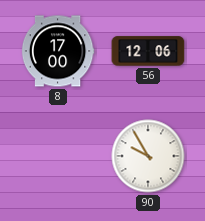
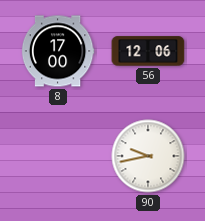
90: 9:55 -> 9:43 (148, 156)
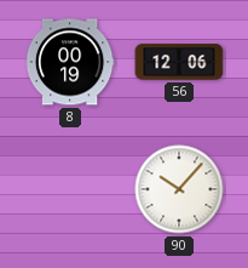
8: 17:00 -> 00:19 (70, 62)
90: 9:43 -> 10:07 (179, 189)
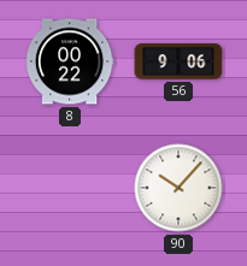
8: 00:19 -> 00:22 (70, 61)
56: 12:06 -> 9:06 (178, 61)
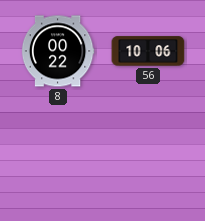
56: 9:06 -> 10:06 (148, 51)
90: 10:07 -> none (178, 188)
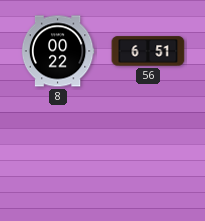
56: 10:06 -> 6:51 (148, 51)
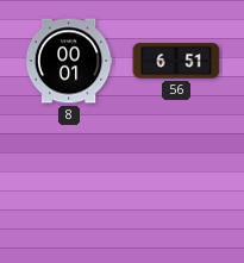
8: 00:22 -> 00:01 (69, 61)
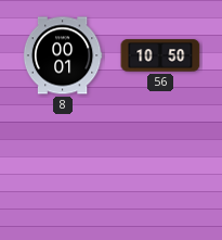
56: 6:51 -> 10:50 (160, 55)
